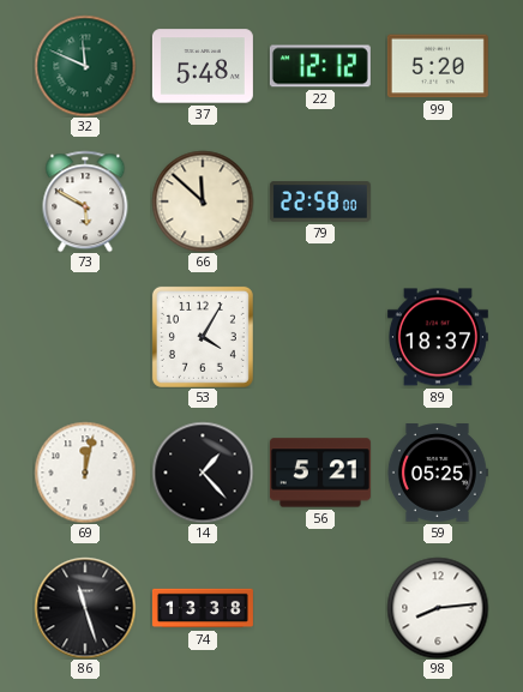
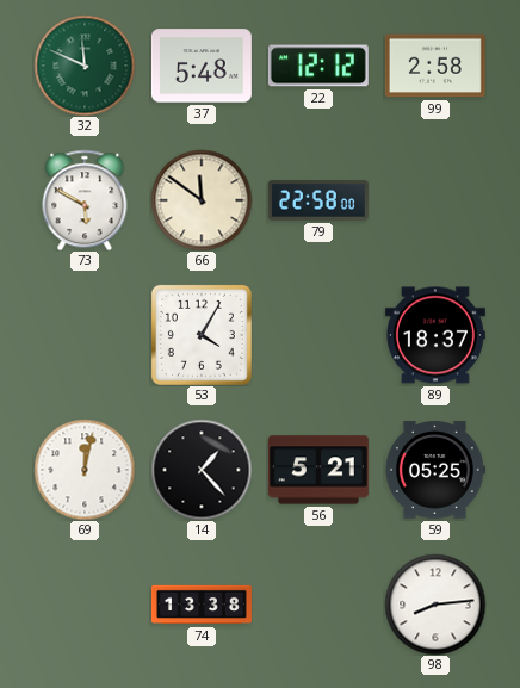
99: 5:20 -> 2:58 (435, 66)
66: 11:52 -> 11:51 (202, 200)
86: 11:27 -> none (85, 608)
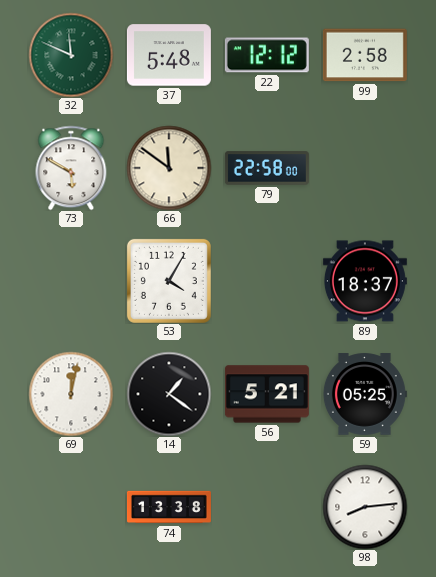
14: 1:23 -> 1:21 (169, 394)
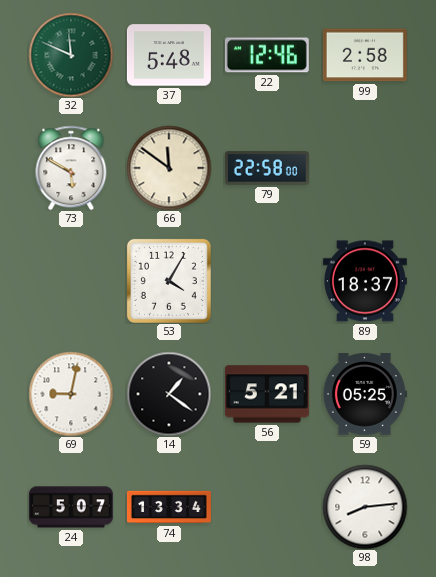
22: 12:12 -> 12:46 (267, 55)
69: 12:02 -> 9:02 (71, 394)
24: none -> 5:07 (71, 507)
74: 13:38 -> 13:34 (169, 507)
